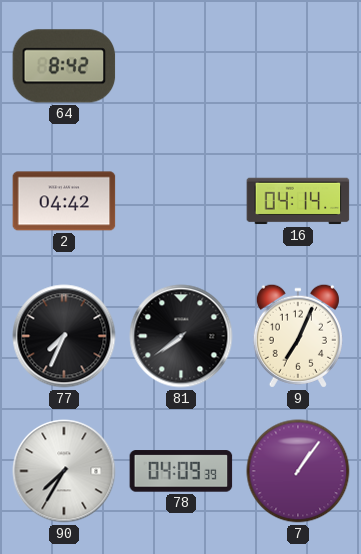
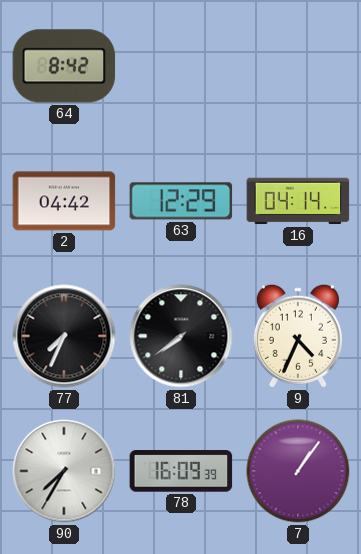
63: none -> 12:29 (181, 201)
9: 7:04 -> 4:34 (298, 336)
78: 04:09 -> 16:09 (181, 471)
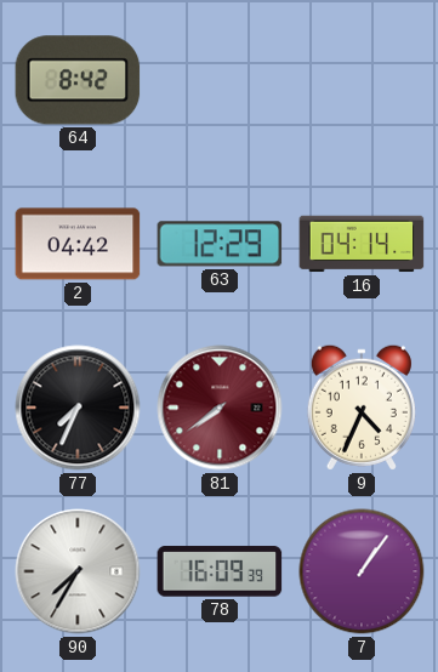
81 dial: black -> burgundy (220, 408)
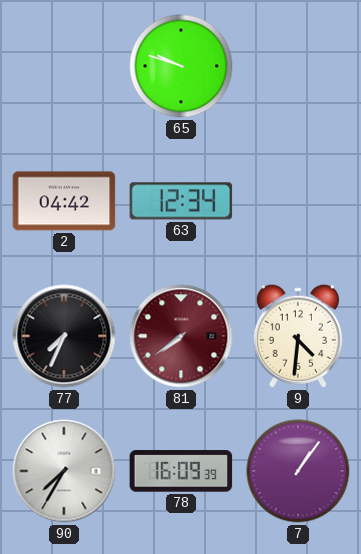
64: 8:42 -> none (78, 80)
65: none -> 9:48 (181, 66)
63: 12:29 -> 12:34 (181, 201)
16: 04:14 -> none (362, 244)
9: 4:34 -> 4:31 (298, 336)
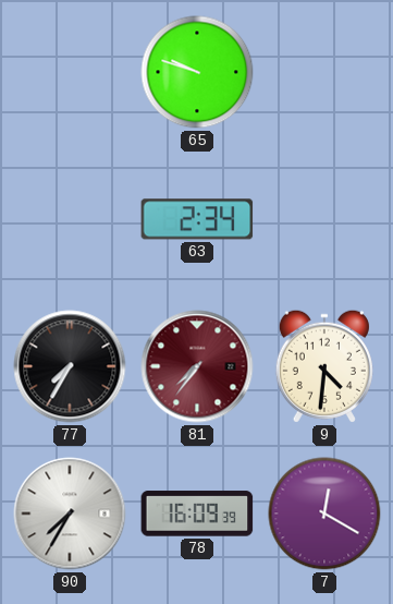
2: 04:42 -> none (64, 201)
63: 12:34 -> 2:34 (197, 219)
77: 7:34 -> 7:35 (70, 366)
81: 7:39 -> 7:36 (197, 366)
7: 1:06 -> 12:20 (324, 514)
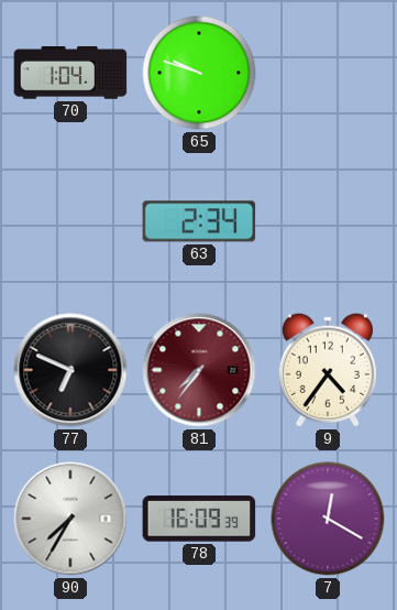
70: none -> 1:04 (70, 73)
77: 7:35 -> 6:49 (70, 370)
9: 4:31 -> 4:36 (328, 370)
